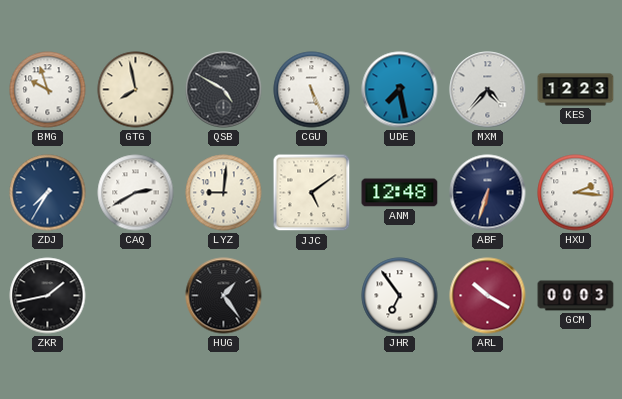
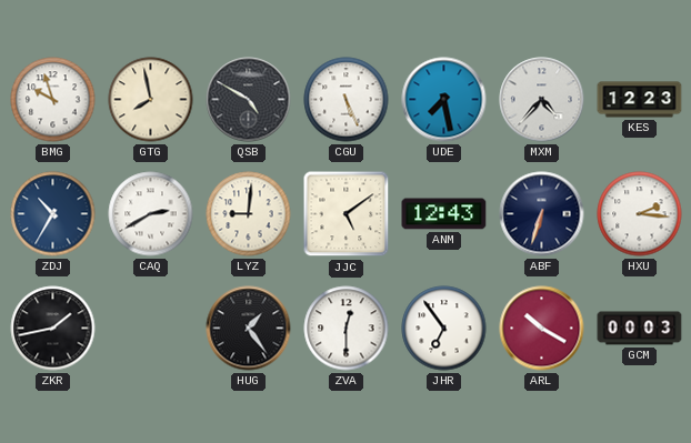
ZDJ: 7:35 -> 10:35 (53, 214)
ANM: 12:48 -> 12:43 (444, 214)
ZVA: none -> 12:30 (347, 329)
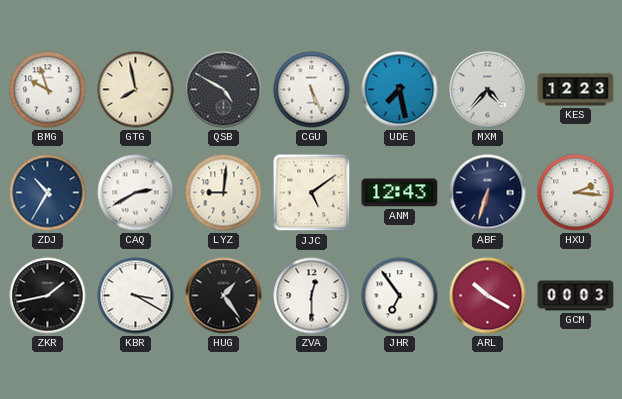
KBR: none -> 3:20 (136, 296)
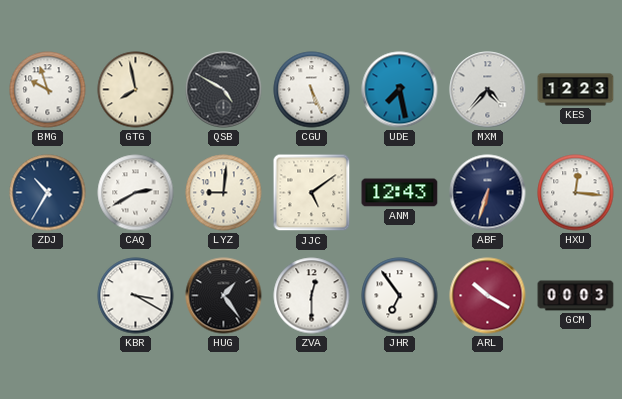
HXU: 2:16 -> 12:16 (576, 193)
ZKR: 1:43 -> none (48, 296)
